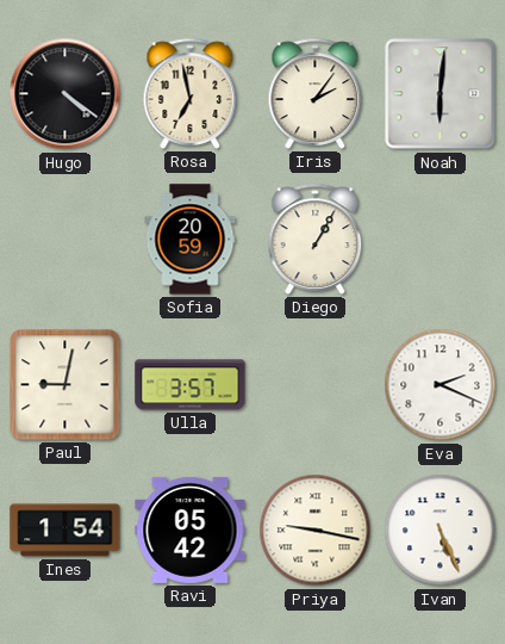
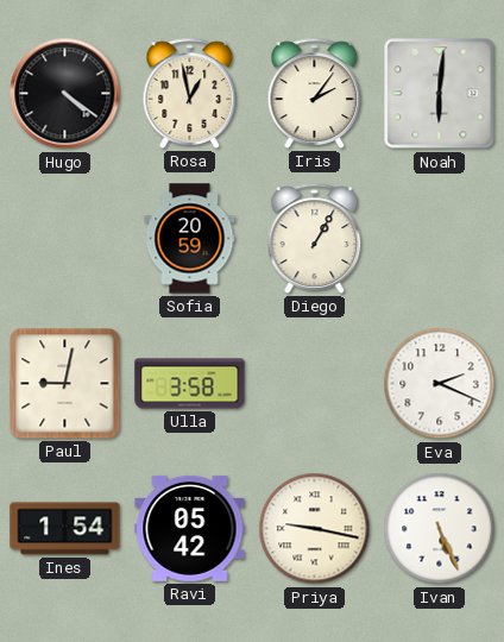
Rosa: 6:58 -> 12:58 (190, 93)
Ulla: 3:57 -> 3:58 (190, 384)
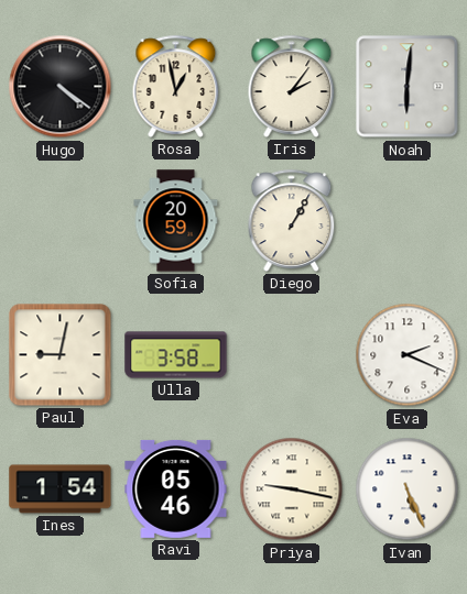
Ravi: 05:42 -> 05:46 (176, 488)
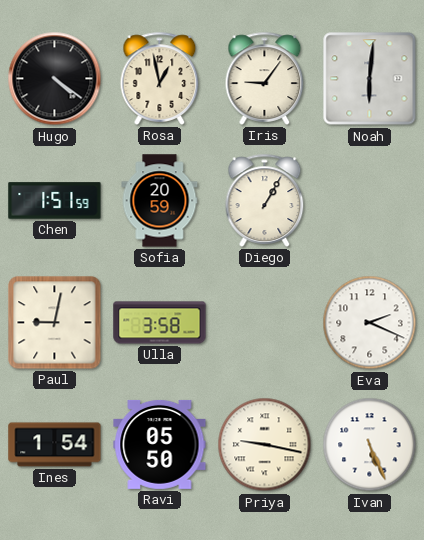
Iris: 2:06 -> 9:06 (265, 78)
Chen: none -> 1:51 (55, 201)
Ravi: 05:46 -> 05:50 (160, 444)
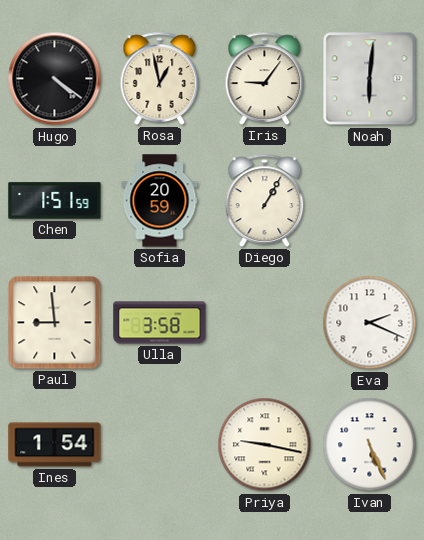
Paul: 9:02 -> 8:59 (55, 323)
Ravi: 05:50 -> none (160, 444)
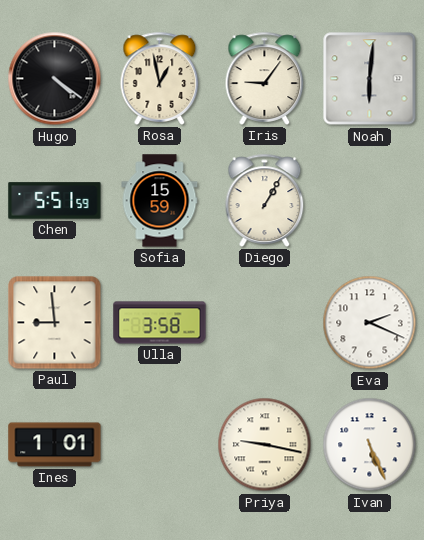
Chen: 1:51 -> 5:51 (55, 201)
Sofia: 20:59 -> 15:59 (160, 201)
Ines: 1:54 -> 1:01 (55, 445)
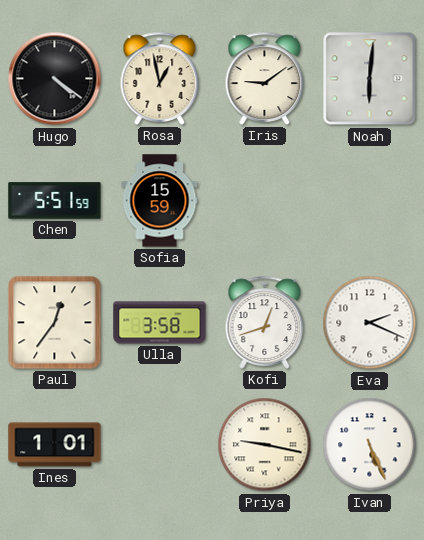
Iris: 9:06 -> 9:09 (265, 78)
Diego: 1:05 -> none (265, 200)
Paul: 8:59 -> 12:36 (55, 323)
Kofi: none -> 12:42 (265, 322)
